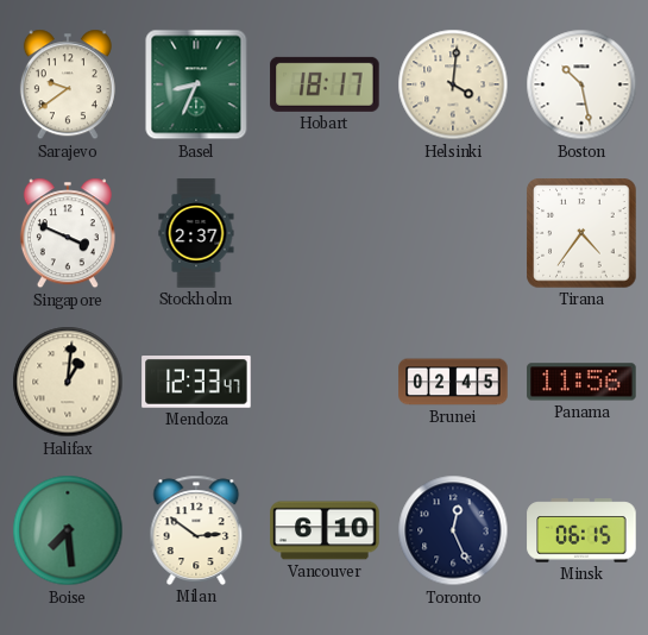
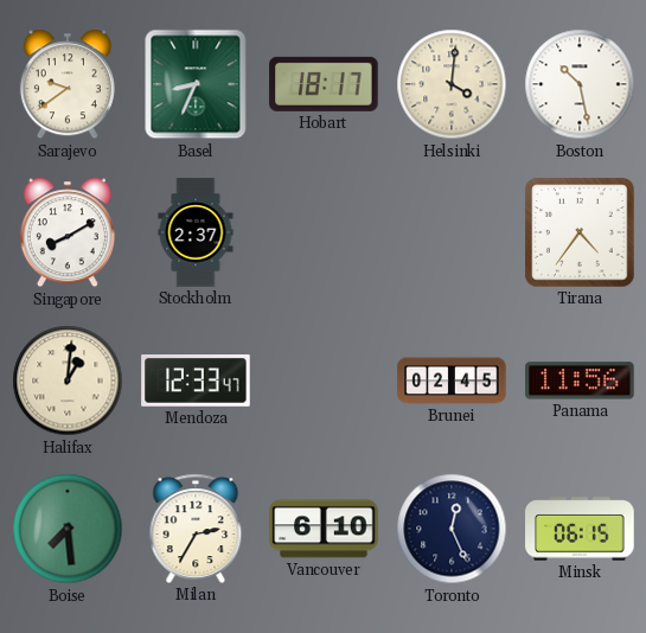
Singapore: 3:49 -> 8:10 (68, 232)
Milan: 2:51 -> 2:35 (196, 529)
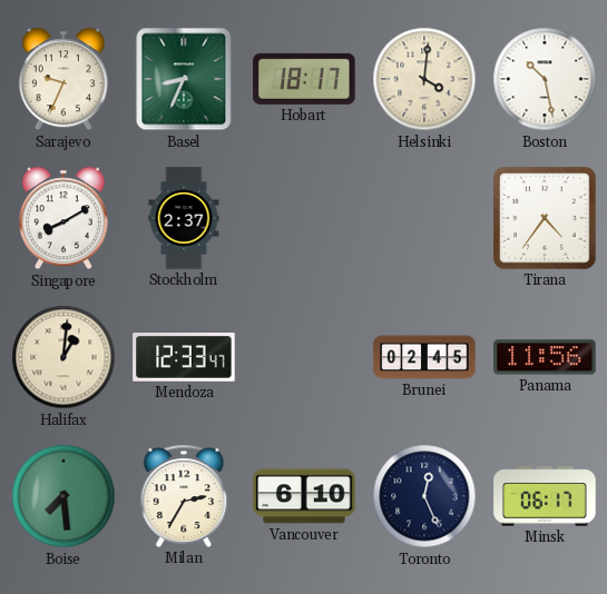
Sarajevo: 9:39 -> 9:34 (63, 79)
Minsk: 06:15 -> 06:17 (545, 496)
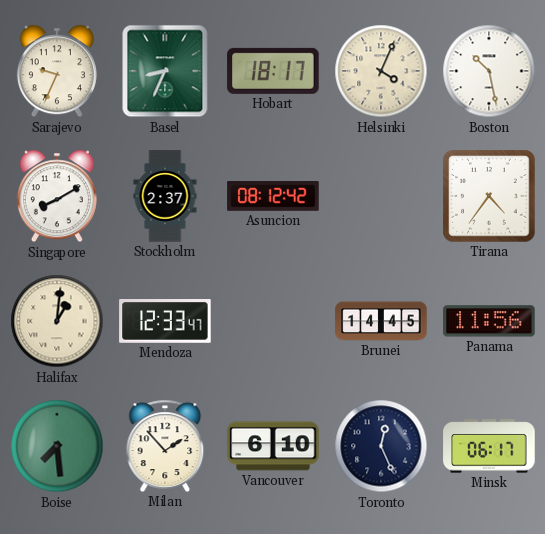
Helsinki: 4:01 -> 4:04 (381, 71)
Asuncion: none -> 08:12 (273, 197)
Brunei: 02:45 -> 14:45 (381, 321)
Milan: 2:35 -> 1:53 (165, 446)
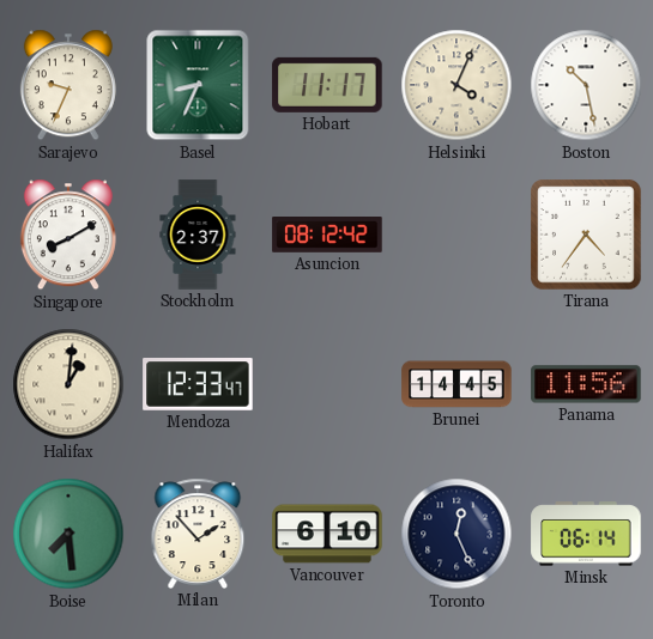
Hobart: 18:17 -> 11:17 (327, 85)
Minsk: 06:17 -> 06:14 (586, 534)
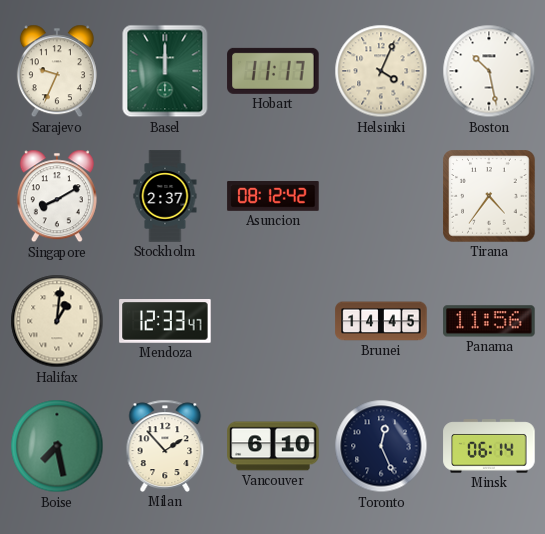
Basel: 8:34 -> 12:00 (165, 71)
Boise: 7:29 -> 7:28 (57, 446)
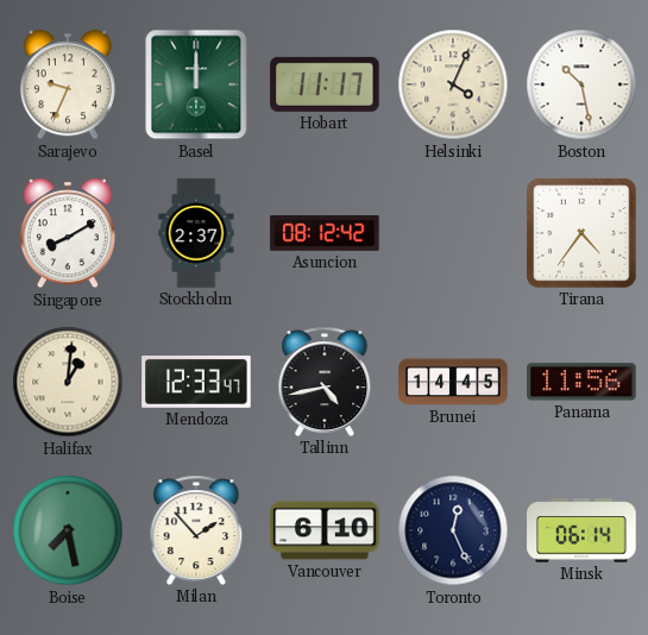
Tallinn: none -> 4:43 (325, 382)
